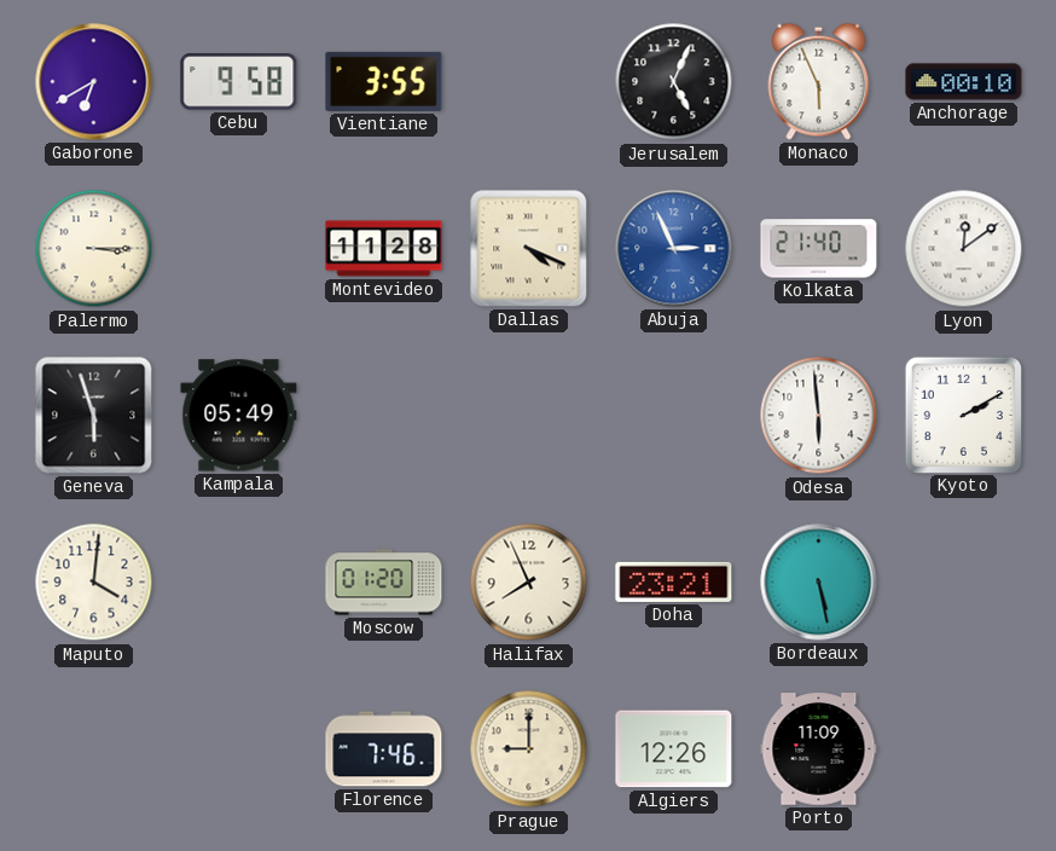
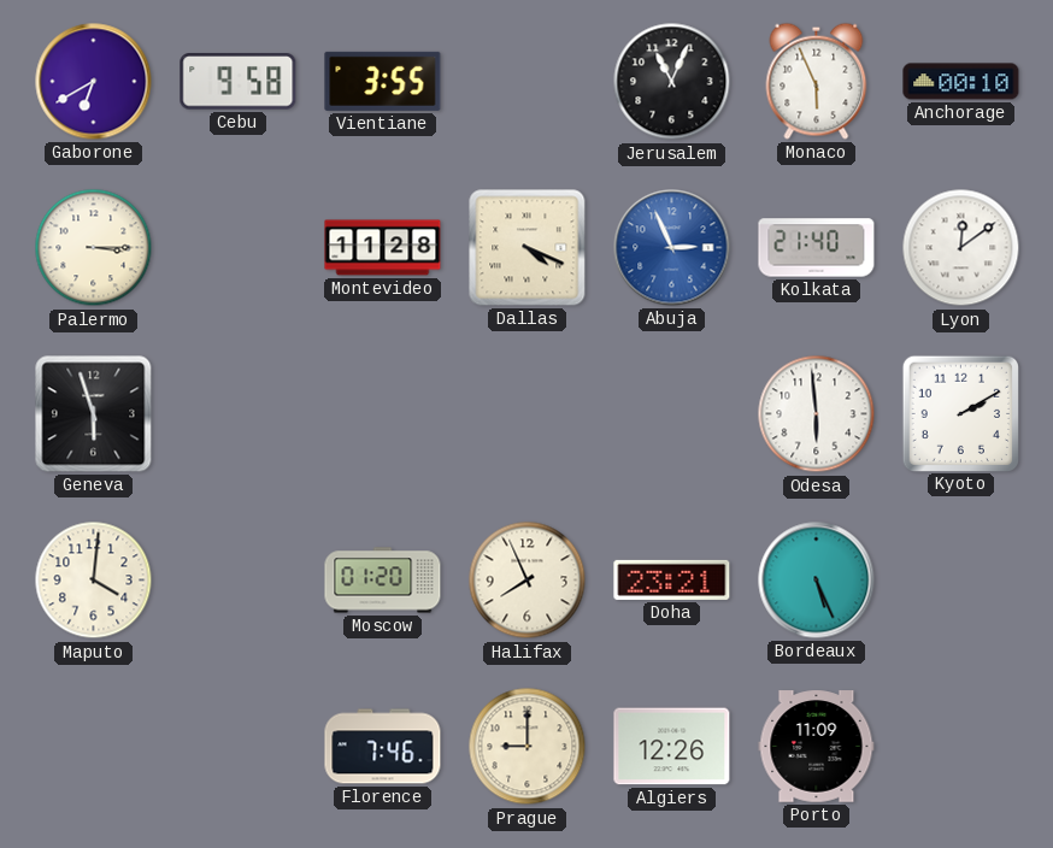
Jerusalem: 5:04 -> 11:04 (672, 82)
Kampala: 05:49 -> none (239, 416)
Bordeaux: 5:28 -> 5:26 (817, 581)
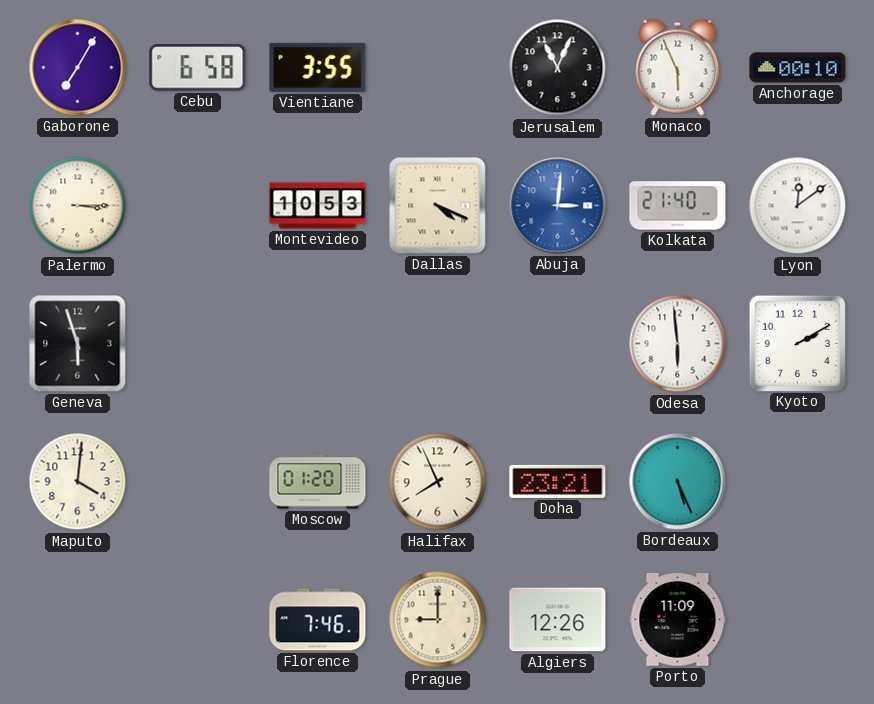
Gaborone: 6:40 -> 7:05 (78, 68)
Cebu: 9:58 -> 6:58 (198, 68)
Montevideo: 11:28 -> 10:53 (318, 206)
Abuja: 2:56 -> 3:01 (558, 206)
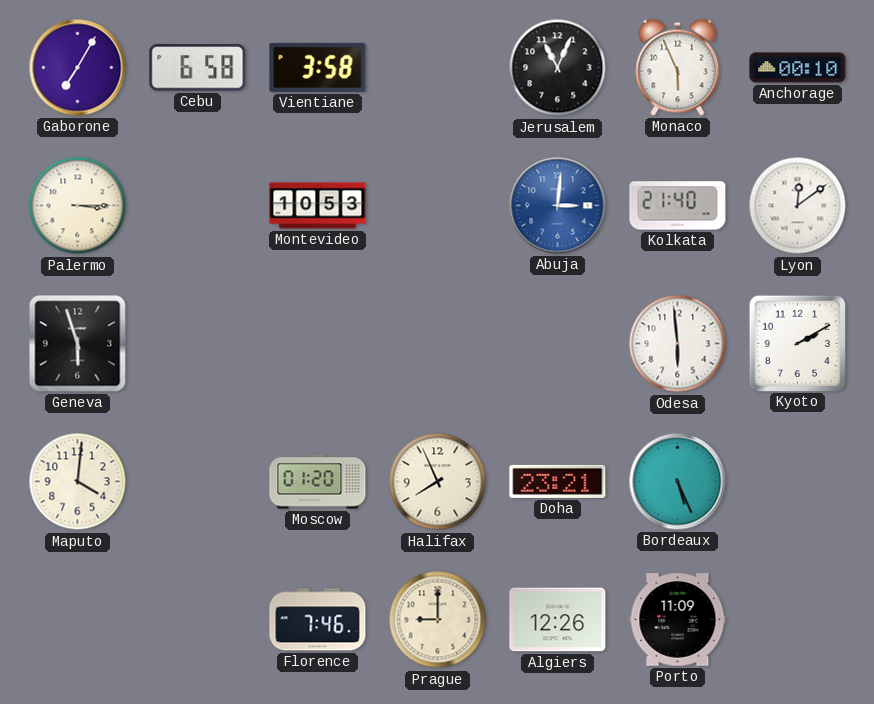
Vientiane: 3:55 -> 3:58 (318, 67)
Dallas: 4:19 -> none (438, 206)
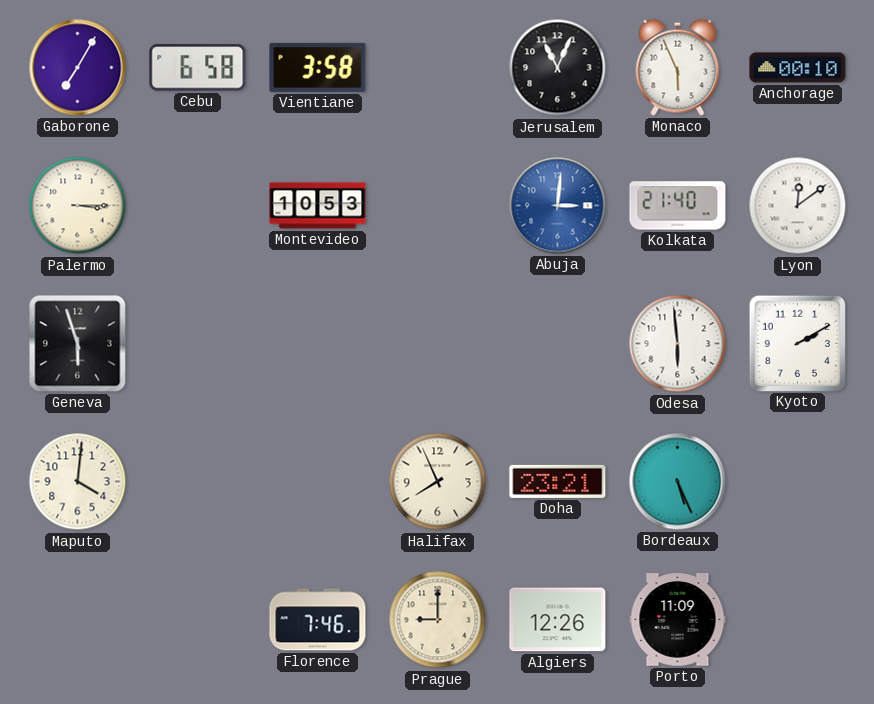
Moscow: 01:20 -> none (318, 482)
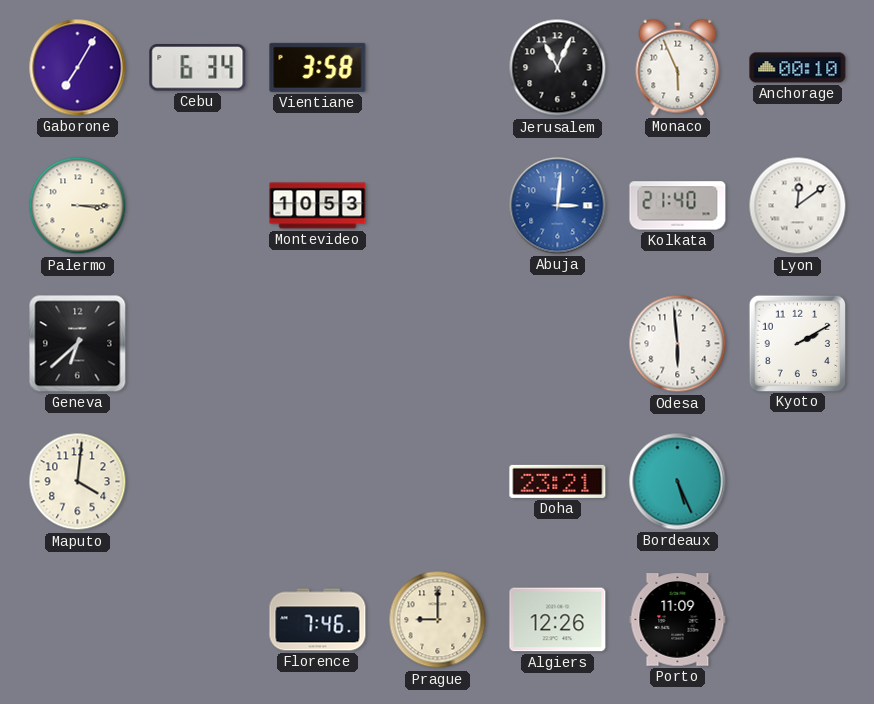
Cebu: 6:58 -> 6:34 (198, 68)
Geneva: 5:57 -> 6:38 (78, 344)
Halifax: 7:56 -> none (438, 482)
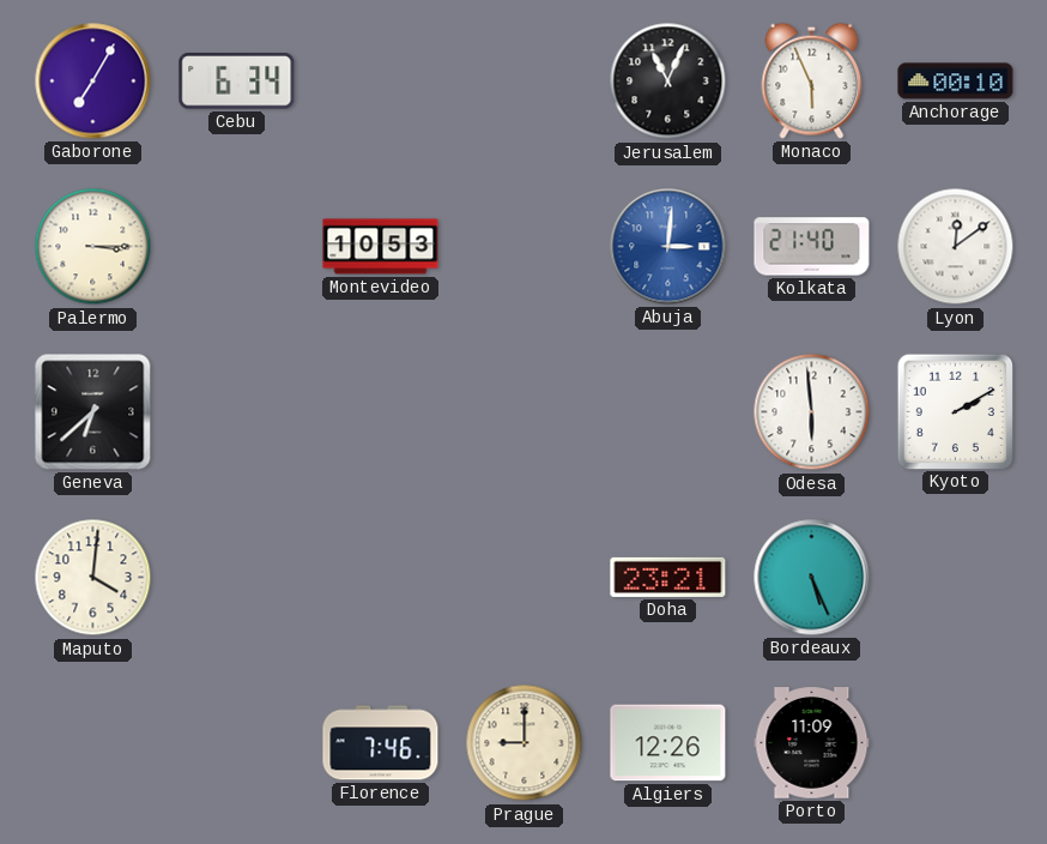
Vientiane: 3:58 -> none (318, 67)
